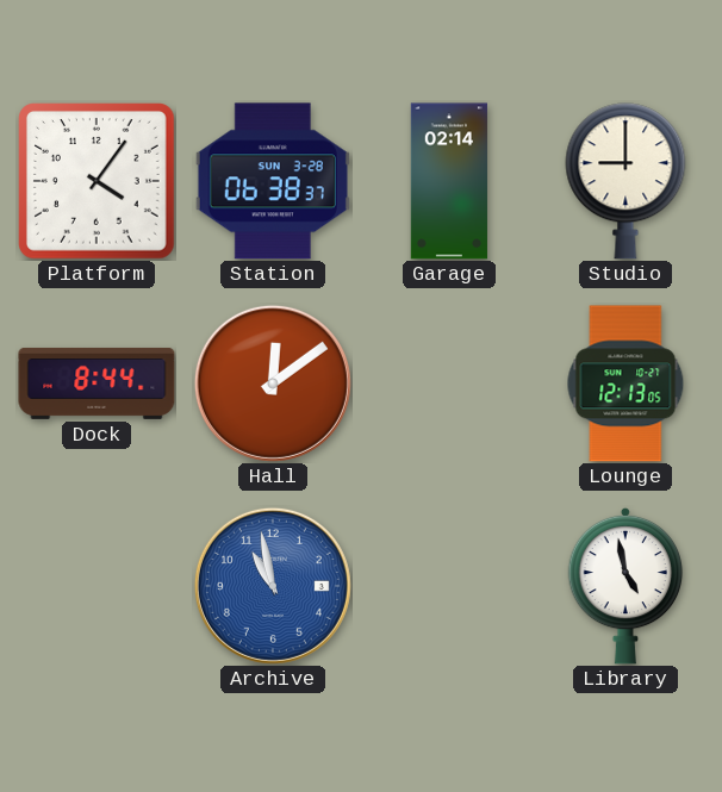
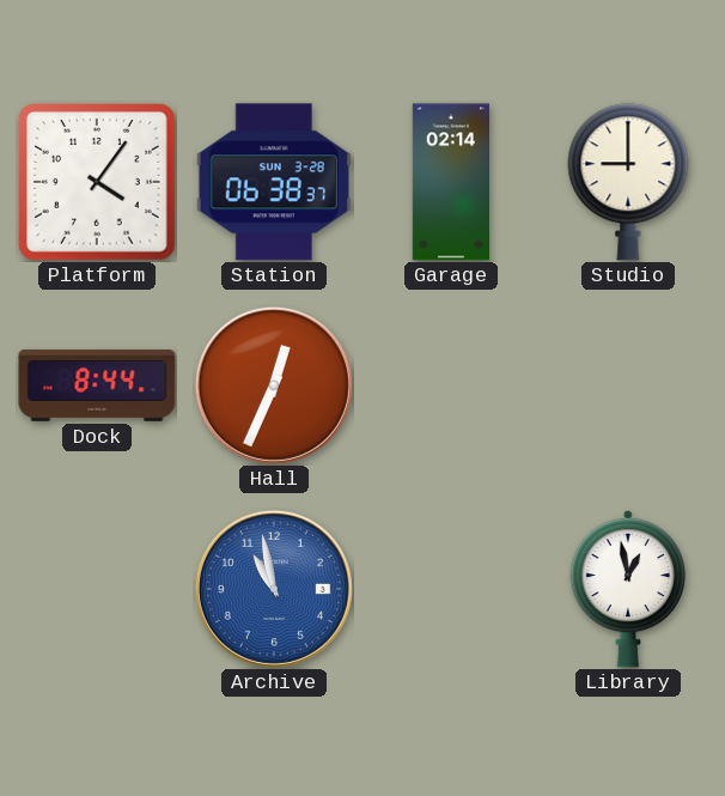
Hall: 12:09 -> 12:34 (274, 385)
Lounge: 12:13 -> none (625, 383)
Library: 4:58 -> 12:58 (628, 589)
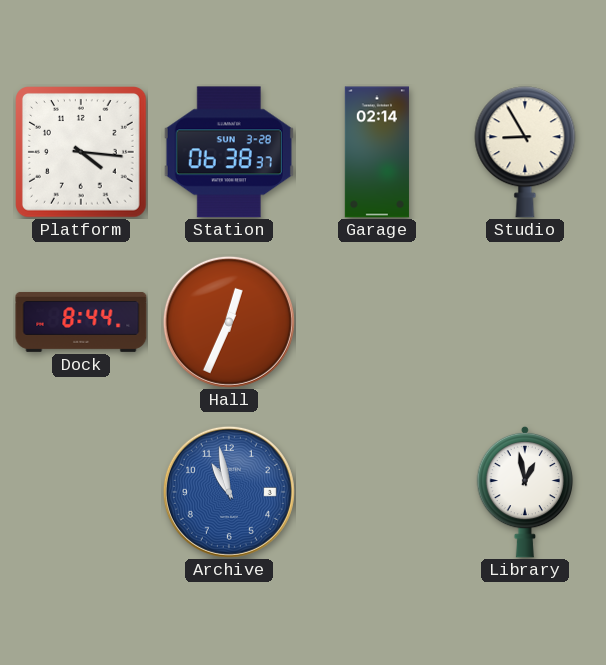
Platform: 4:06 -> 4:16 (82, 153)
Studio: 9:00 -> 8:55 (525, 152)
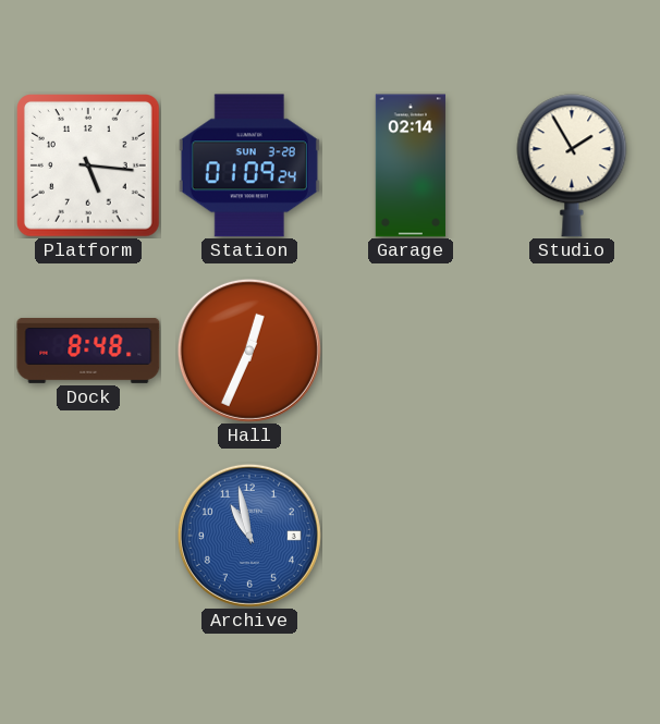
Platform: 4:16 -> 5:16 (89, 167)
Station: 06:38 -> 01:09 (249, 165)
Studio: 8:55 -> 1:55 (572, 165)
Dock: 8:44 -> 8:48 (88, 351)
Library: 12:58 -> none (525, 492)
